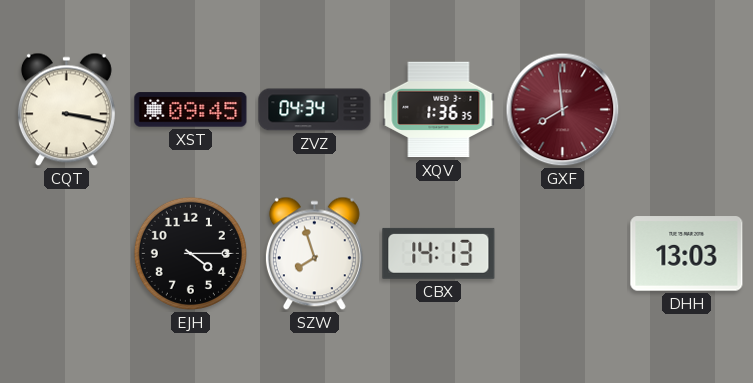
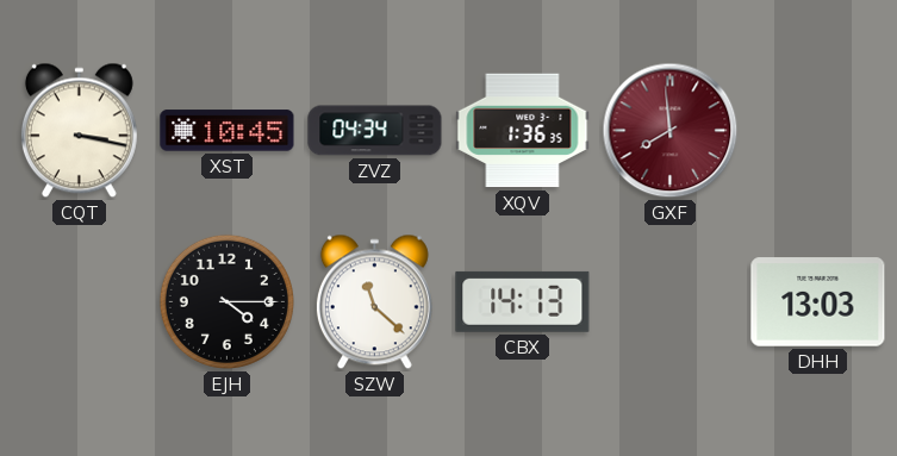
XST: 09:45 -> 10:45 (228, 131)
SZW: 7:57 -> 11:22 (374, 302)
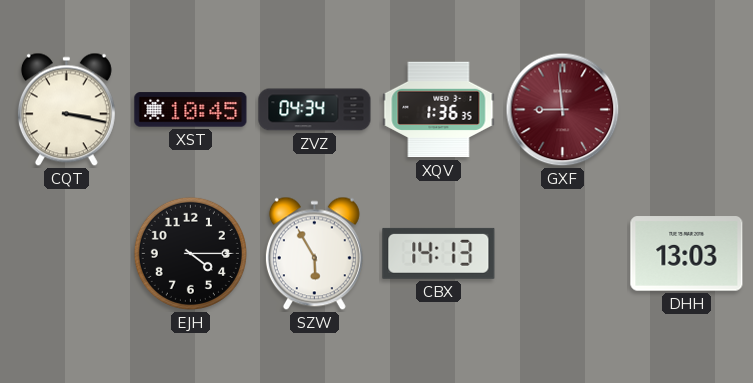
GXF: 7:59 -> 8:59 (563, 110)
SZW: 11:22 -> 5:55 (314, 254)
